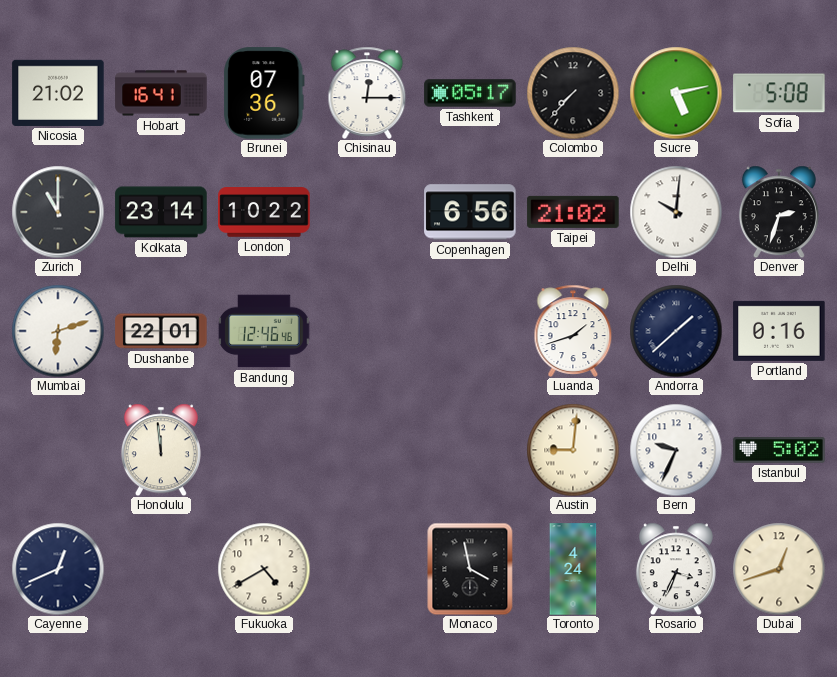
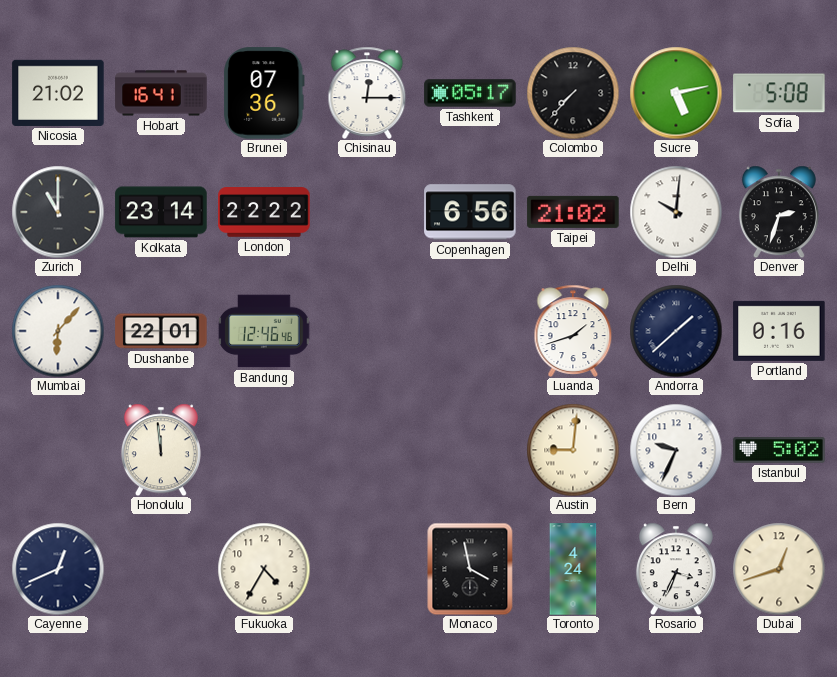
London: 10:22 -> 22:22 (264, 212)
Mumbai: 6:12 -> 6:07 (58, 331)
Fukuoka: 4:40 -> 4:35 (264, 569)
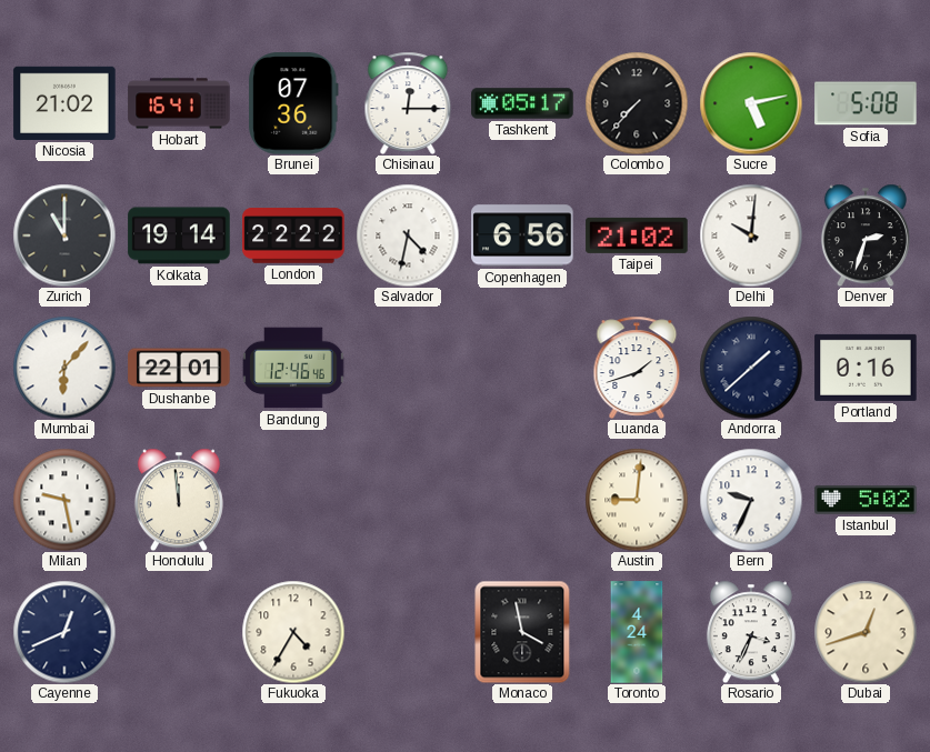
Kolkata: 23:14 -> 19:14 (179, 235)
Salvador: none -> 4:32 (408, 235)
Milan: none -> 9:28 (64, 500)
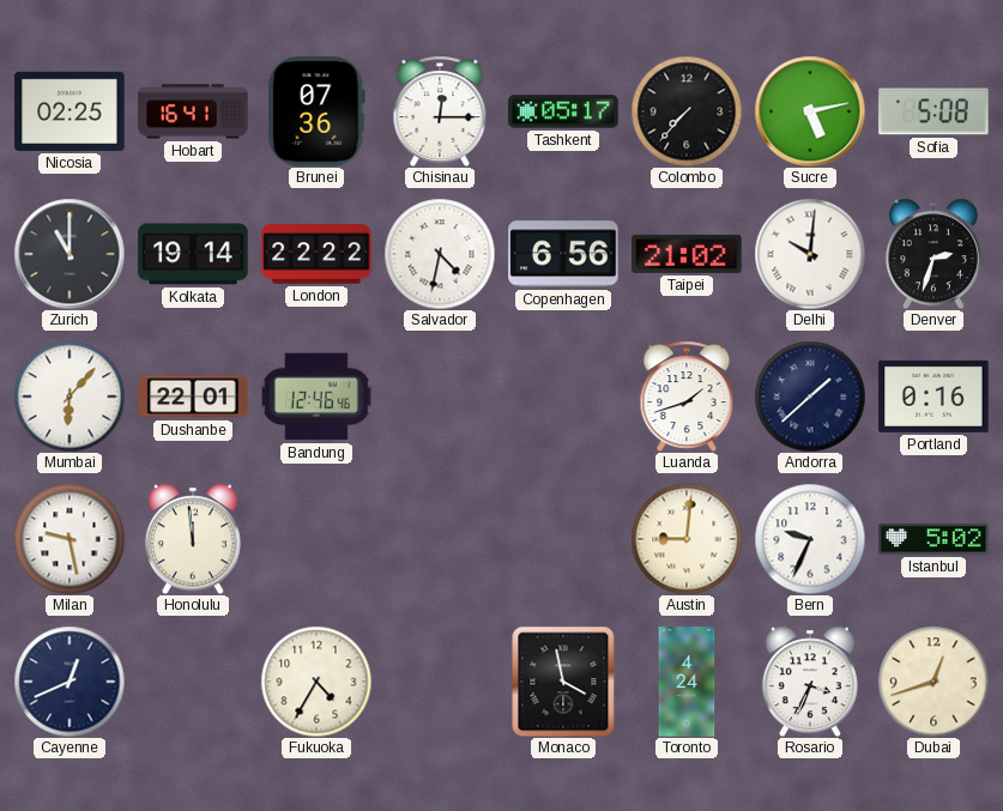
Nicosia: 21:02 -> 02:25 (70, 111)
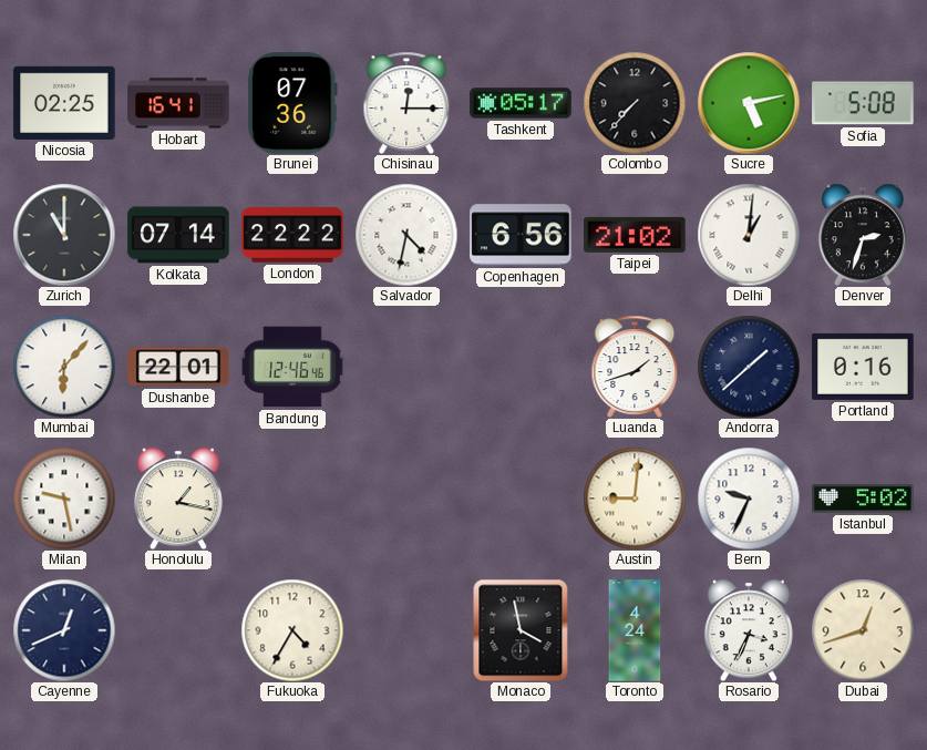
Kolkata: 19:14 -> 07:14 (178, 235)
Delhi: 10:01 -> 1:01 (749, 235)
Honolulu: 11:59 -> 1:17 (178, 499)
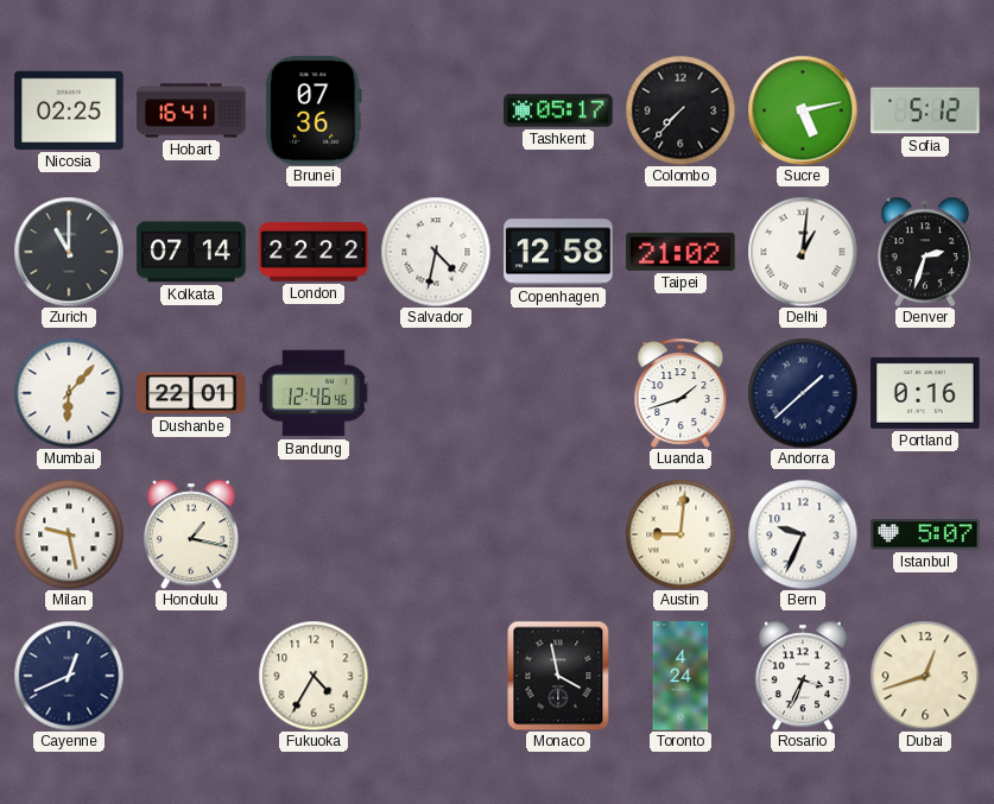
Chisinau: 12:15 -> none (406, 103)
Sofia: 5:08 -> 5:12 (925, 110)
Copenhagen: 6:56 -> 12:58 (558, 252)
Istanbul: 5:02 -> 5:07 (925, 534)
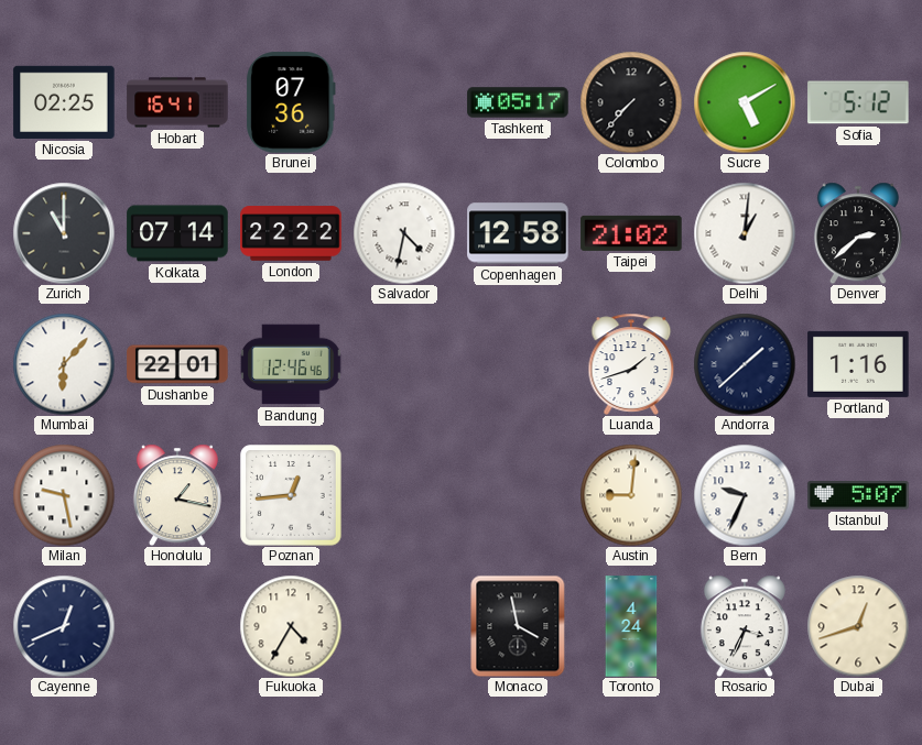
Sucre: 5:13 -> 5:10 (745, 102)
Denver: 2:33 -> 2:38 (858, 233)
Portland: 0:16 -> 1:16 (858, 364)
Poznan: none -> 12:44 (291, 495)
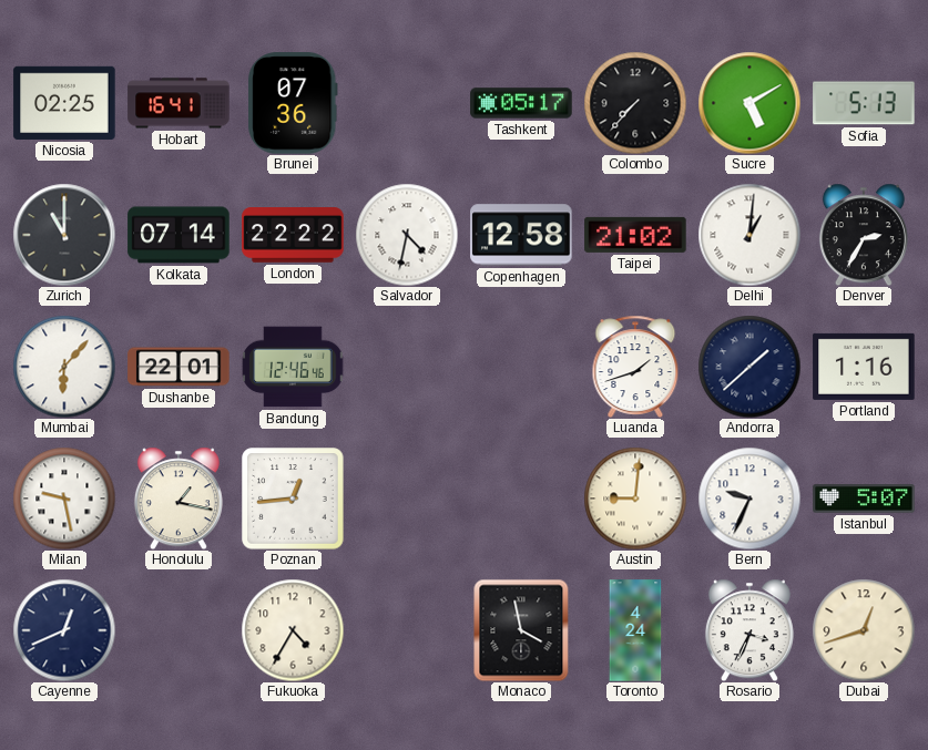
Sofia: 5:12 -> 5:13 (864, 103)
Denver: 2:38 -> 2:35 (864, 235)
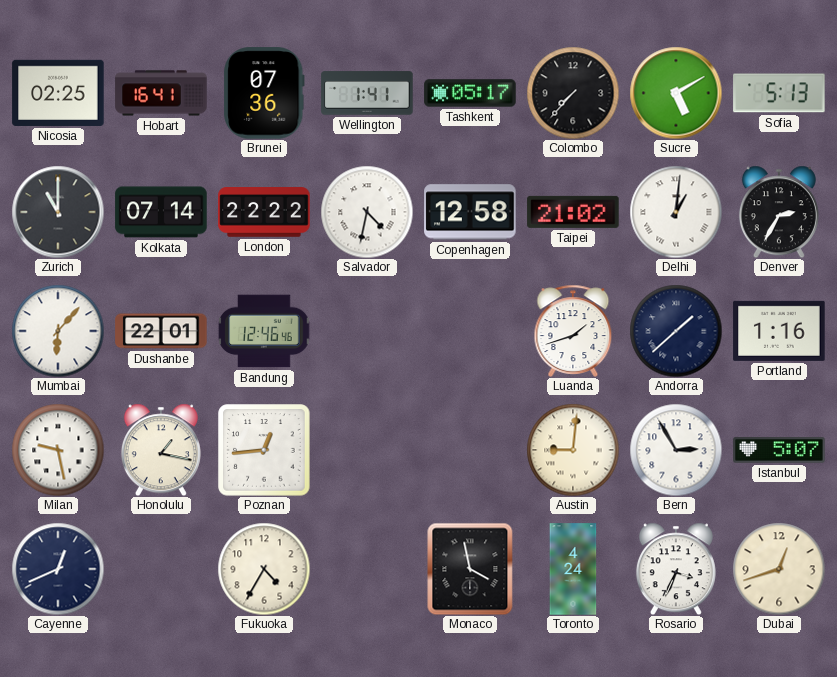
Wellington: none -> 1:41 (367, 93)
Bern: 9:34 -> 2:55 (676, 450)
